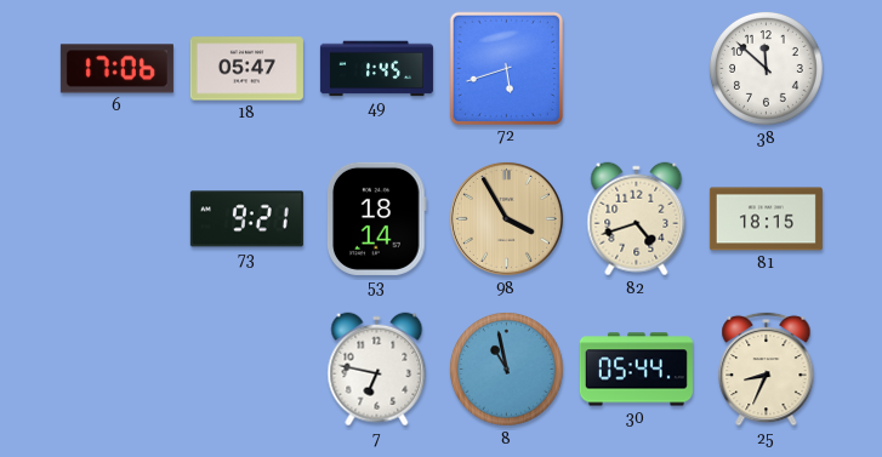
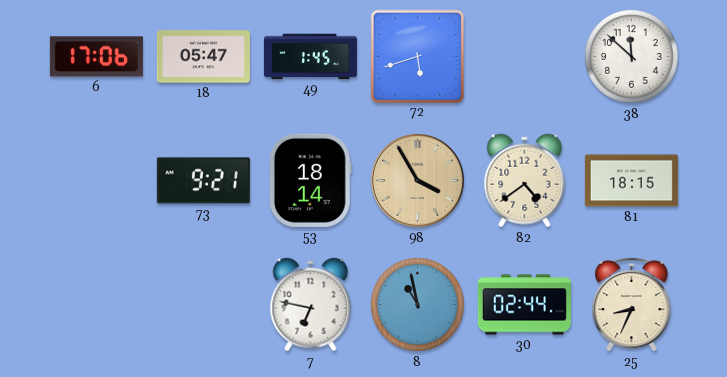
82: 4:42 -> 4:39 (525, 181)
30: 05:44 -> 02:44 (524, 305)
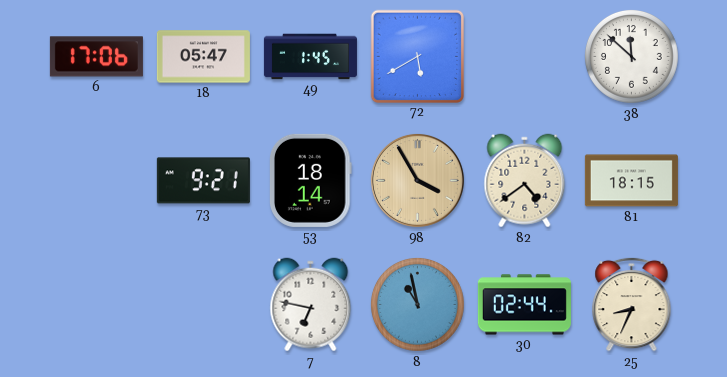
72: 5:42 -> 5:40 (417, 56)
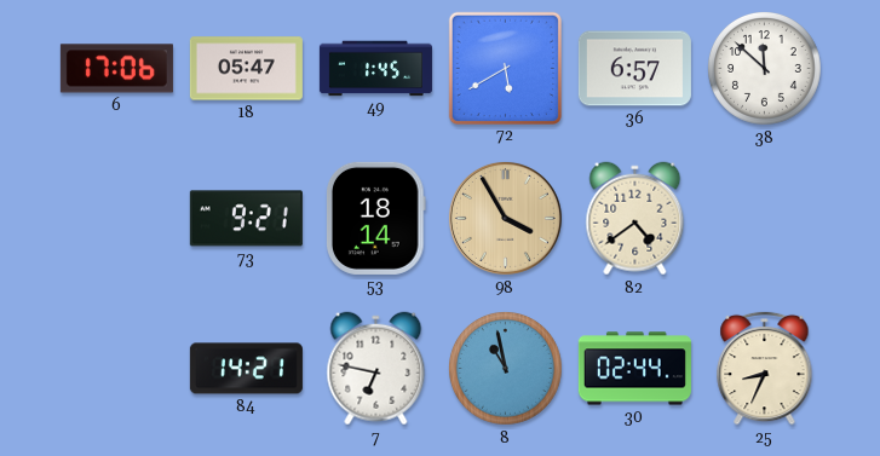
36: none -> 6:57 (634, 69)
81: 18:15 -> none (631, 181)
84: none -> 14:21 (246, 369)
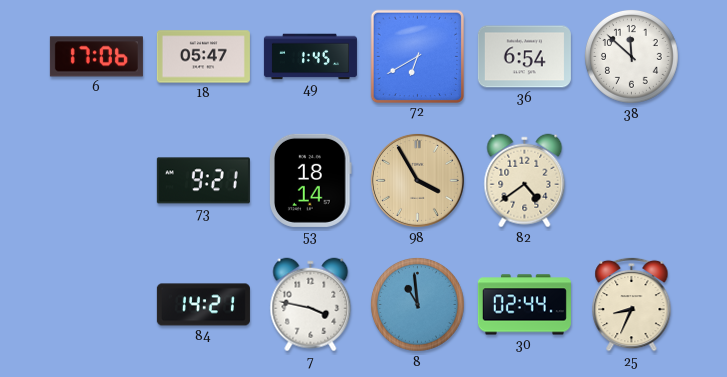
72: 5:40 -> 6:40 (417, 56)
36: 6:57 -> 6:54 (524, 57)
7: 6:47 -> 3:47 (311, 305)
8: 10:58 -> 10:59 (418, 305)
